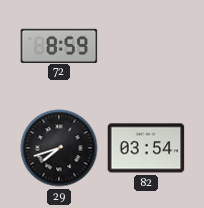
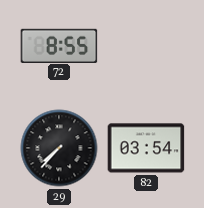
72: 8:59 -> 8:55 (59, 45)
29: 7:42 -> 7:37 (59, 148)
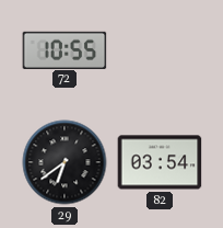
72: 8:55 -> 10:55 (64, 49)
29: 7:37 -> 6:39 (64, 162)
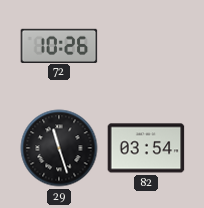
72: 10:55 -> 10:26 (59, 45)
29: 6:39 -> 11:27 (59, 148)
